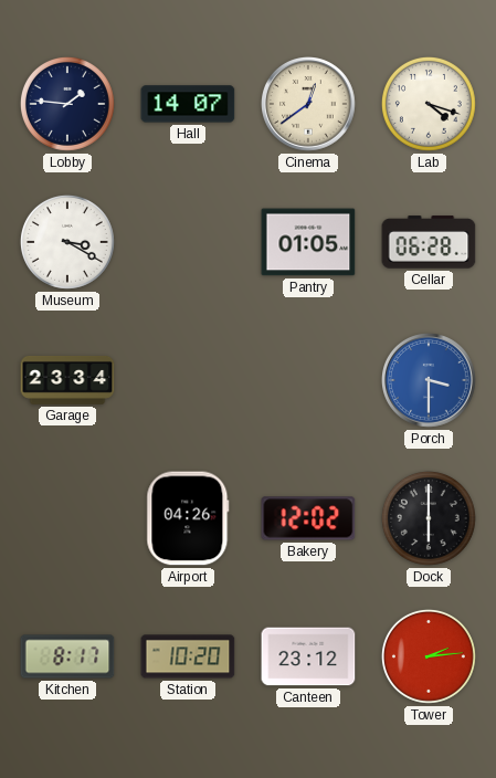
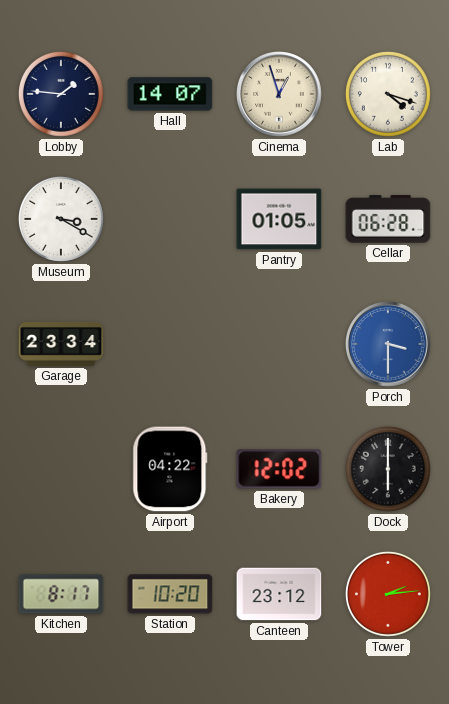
Cinema: 12:39 -> 12:57 (280, 95)
Airport: 04:26 -> 04:22 (170, 469)
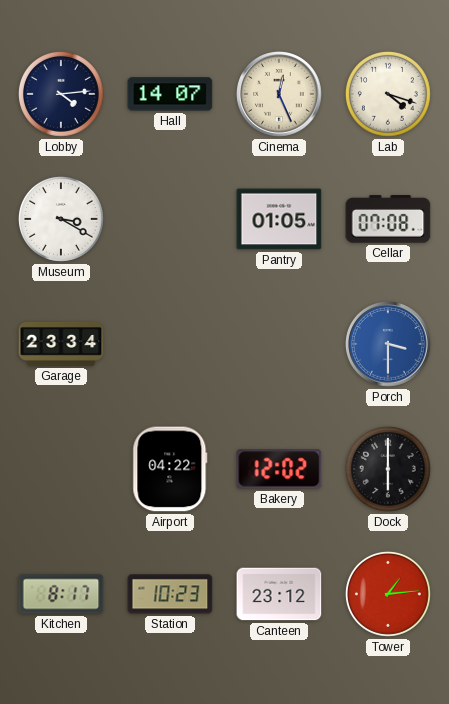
Lobby: 1:46 -> 4:14 (61, 94)
Cinema: 12:57 -> 12:26 (280, 95)
Cellar: 06:28 -> 07:08 (388, 219)
Station: 10:20 -> 10:23 (170, 594)
Tower: 2:14 -> 1:14 (388, 594)
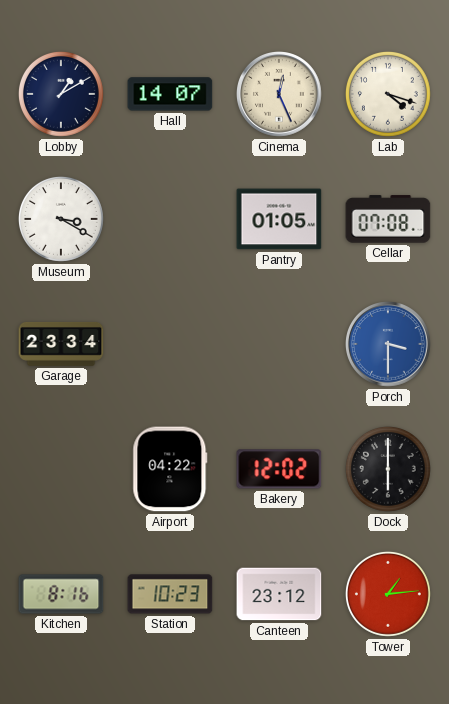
Lobby: 4:14 -> 1:10 (61, 94)
Kitchen: 8:17 -> 8:16 (61, 594)
